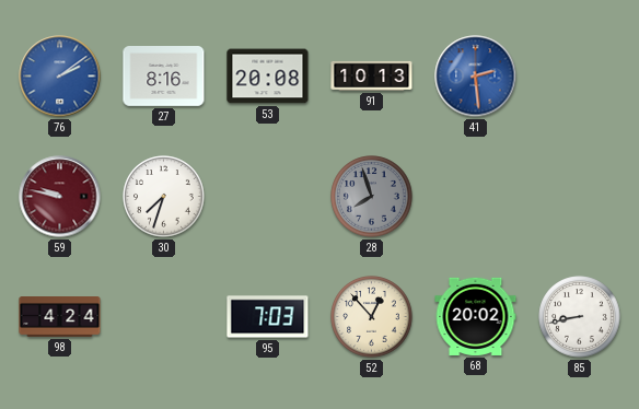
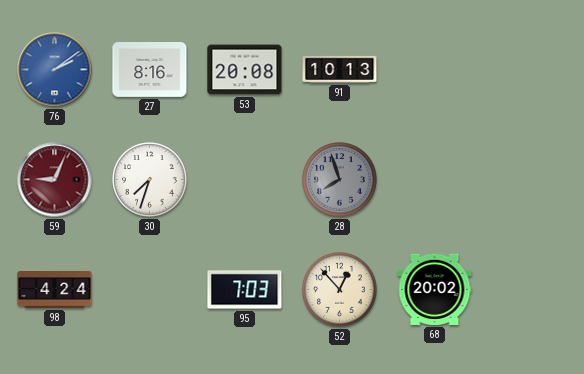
41: 2:29 -> none (476, 77)
59: 9:47 -> 9:04 (55, 180)
85: 8:43 -> none (580, 317)
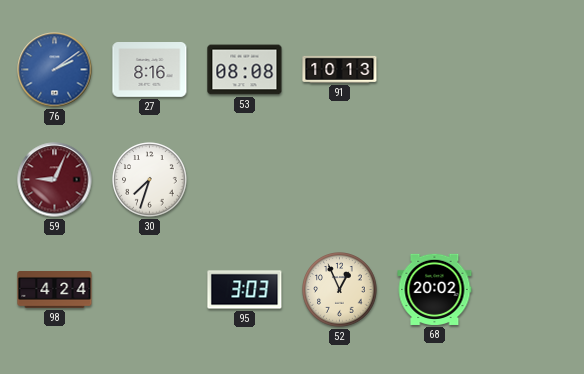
53: 20:08 -> 08:08 (245, 70)
28: 7:57 -> none (340, 180)
95: 7:03 -> 3:03 (245, 290)
52: 12:53 -> 12:56 (340, 290)
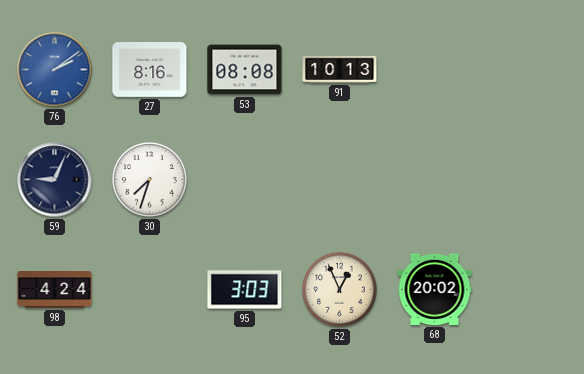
59 dial: burgundy -> navy (55, 180)
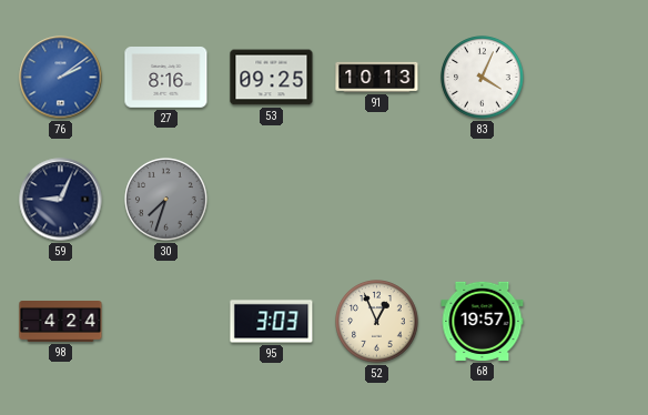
53: 08:08 -> 09:25 (272, 78)
83: none -> 4:04 (483, 78)
30 dial: white -> grey (166, 200)
68: 20:02 -> 19:57 (483, 321)
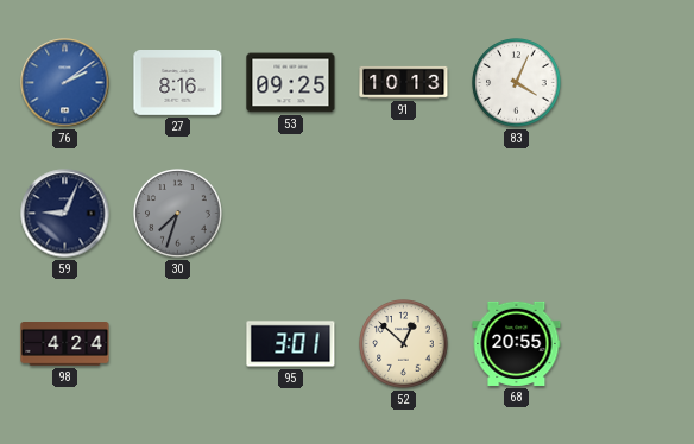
95: 3:03 -> 3:01 (291, 344)
52: 12:56 -> 12:52 (404, 344)
68: 19:57 -> 20:55 (517, 343)
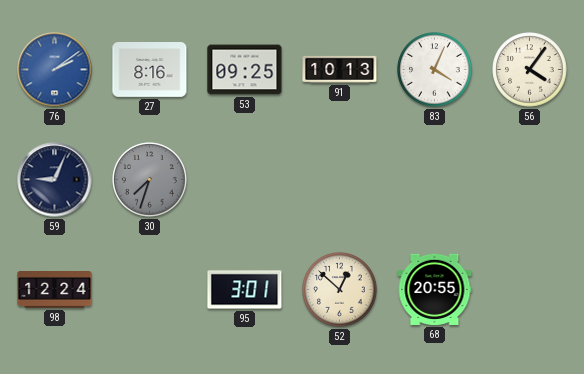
56: none -> 4:06 (530, 70)
98: 4:24 -> 12:24 (55, 290)
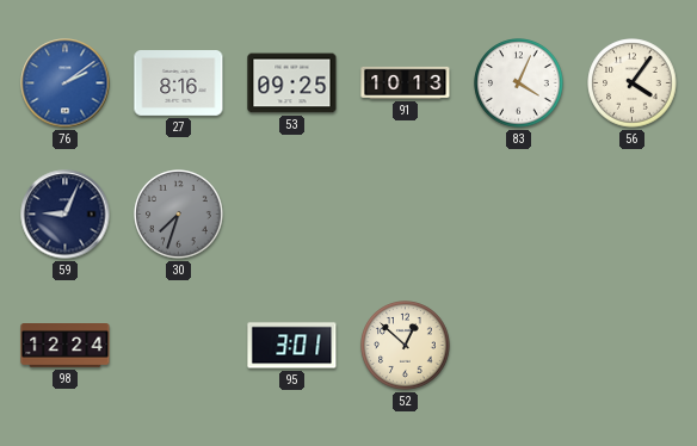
68: 20:55 -> none (435, 289)
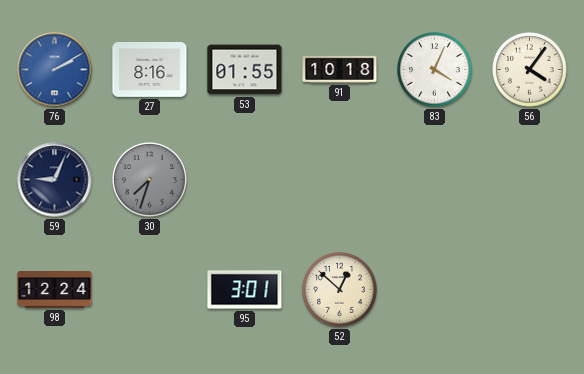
76: 2:09 -> 2:10 (55, 70)
53: 09:25 -> 01:55 (245, 70)
91: 10:13 -> 10:18 (340, 69)
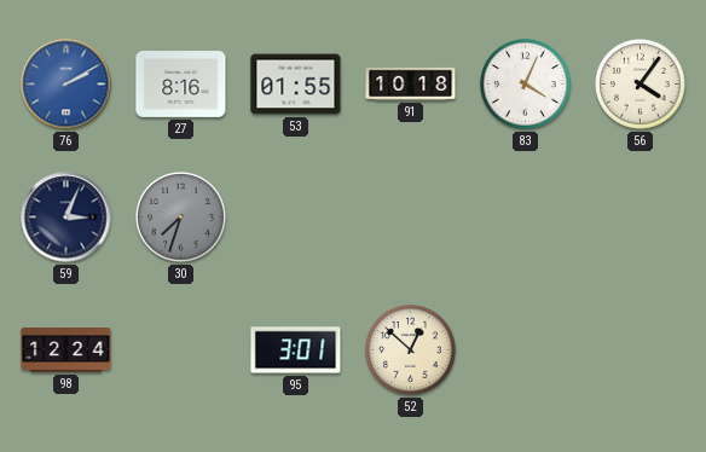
59: 9:04 -> 3:04 (66, 218)
